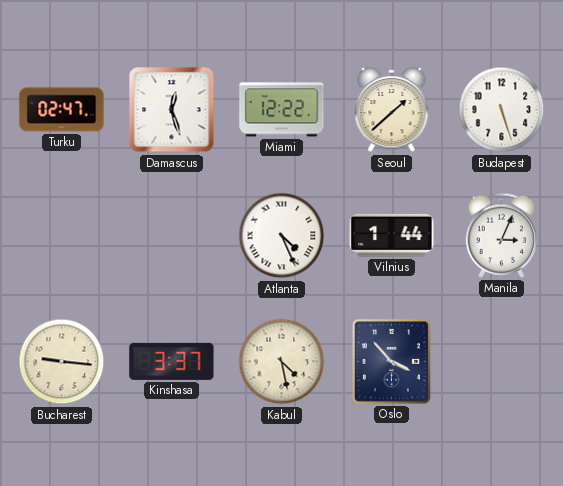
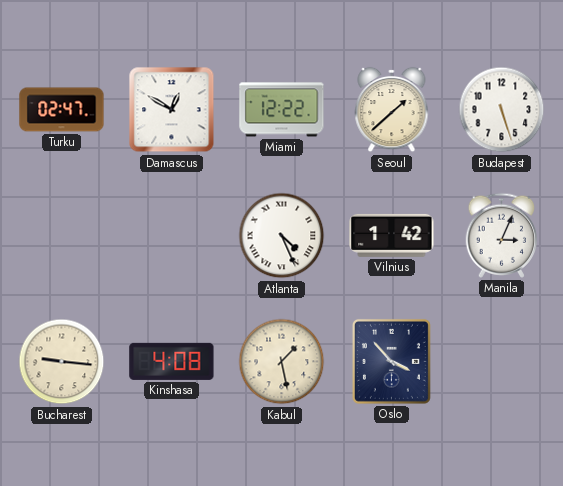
Damascus: 12:27 -> 12:50 (172, 110)
Vilnius: 1:44 -> 1:42 (392, 235)
Kinshasa: 3:37 -> 4:08 (172, 361)
Kabul: 4:28 -> 1:28 (282, 362)
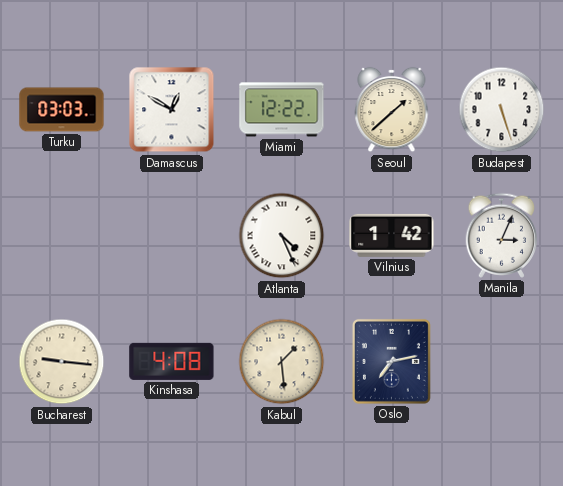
Turku: 02:47 -> 03:03 (62, 110)
Kabul: 1:28 -> 1:29 (282, 362)
Oslo: 3:53 -> 7:13 (391, 361)
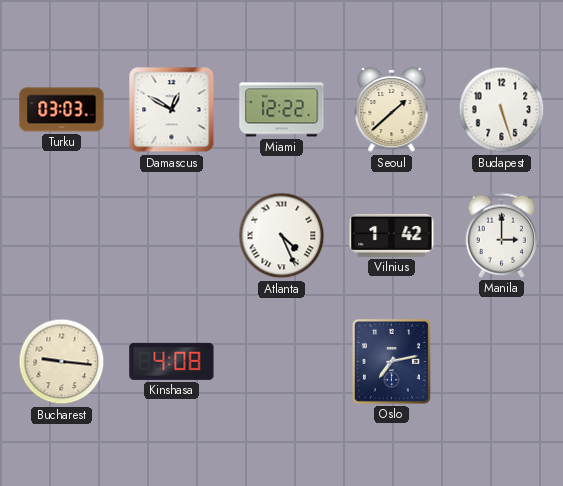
Manila: 3:04 -> 3:00 (502, 235)
Kabul: 1:29 -> none (282, 362)
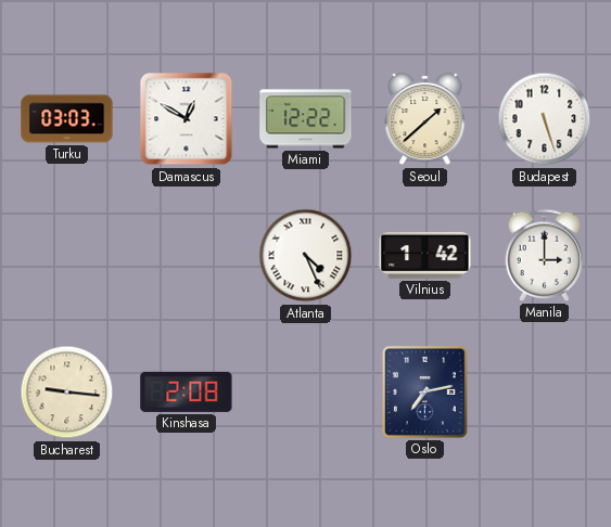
Kinshasa: 4:08 -> 2:08 (187, 391)
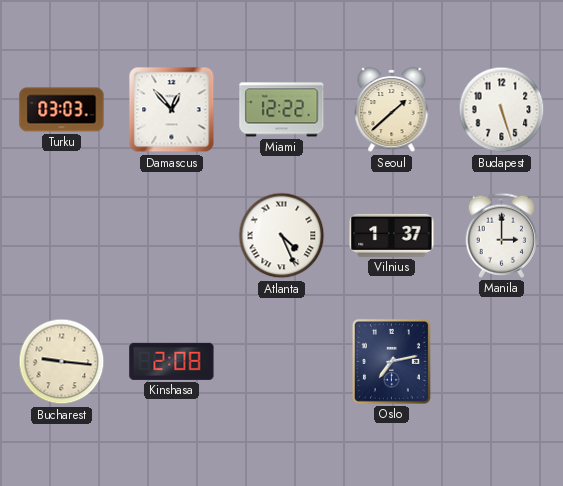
Damascus: 12:50 -> 12:53 (172, 110)
Vilnius: 1:42 -> 1:37 (392, 235)
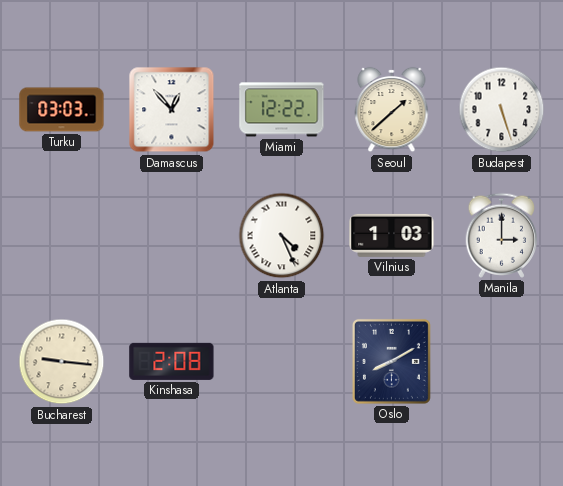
Vilnius: 1:37 -> 1:03 (392, 235)
Oslo: 7:13 -> 8:10 (391, 361)
